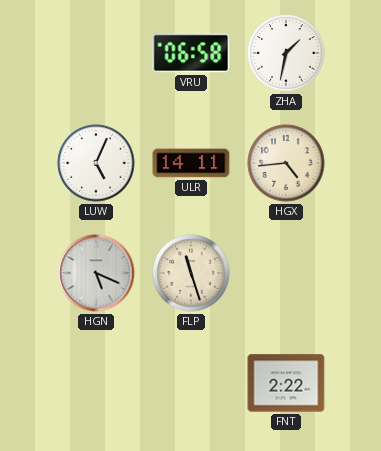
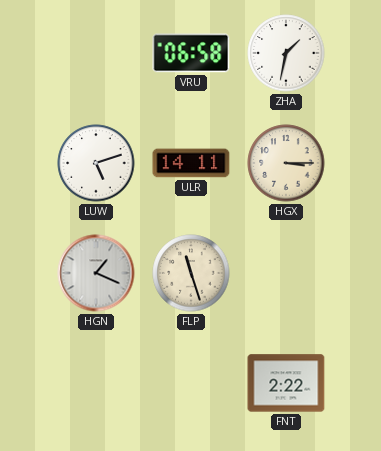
LUW: 5:04 -> 5:12 (96, 163)
HGX: 4:44 -> 3:15 (286, 163)
HGN: 5:19 -> 1:19 (96, 273)
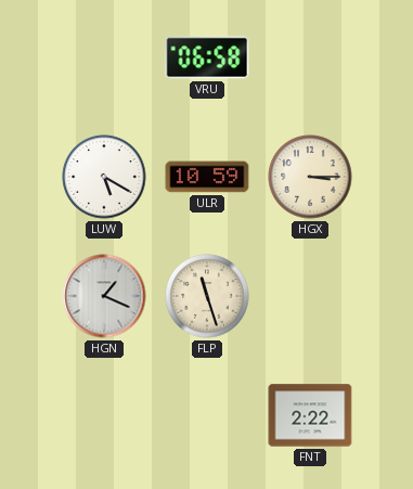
ZHA: 1:32 -> none (286, 53)
LUW: 5:12 -> 5:20 (104, 177)
ULR: 14:11 -> 10:59 (207, 177)
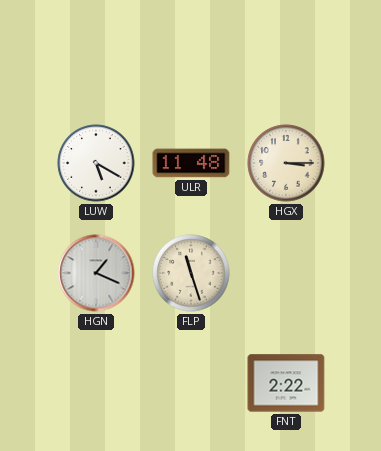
VRU: 06:58 -> none (207, 57)
ULR: 10:59 -> 11:48 (191, 163)
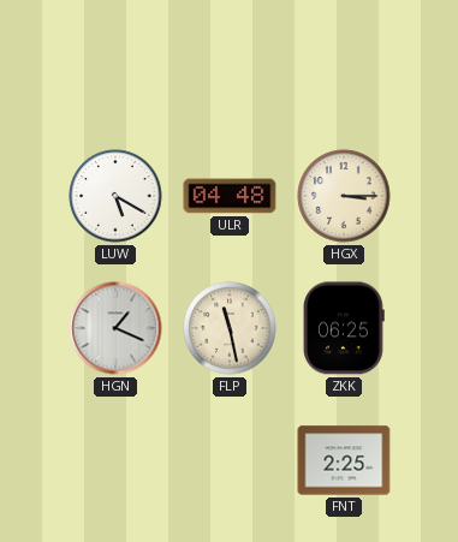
ULR: 11:48 -> 04:48 (230, 196)
FLP: 11:27 -> 11:28 (230, 328)
ZKK: none -> 06:25 (345, 328)
FNT: 2:22 -> 2:25 (344, 460)
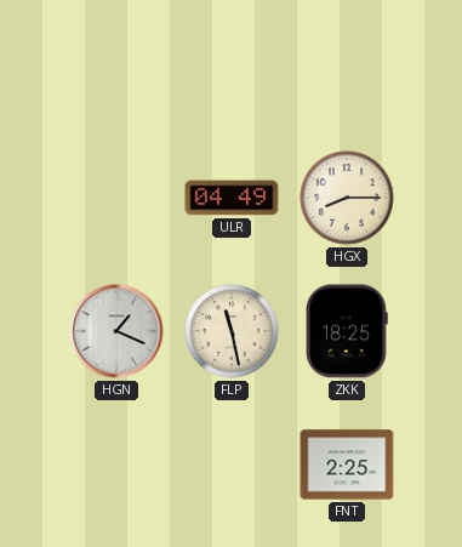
LUW: 5:20 -> none (115, 196)
ULR: 04:48 -> 04:49 (232, 198)
HGX: 3:15 -> 8:15 (347, 198)
ZKK: 06:25 -> 18:25 (348, 331)
